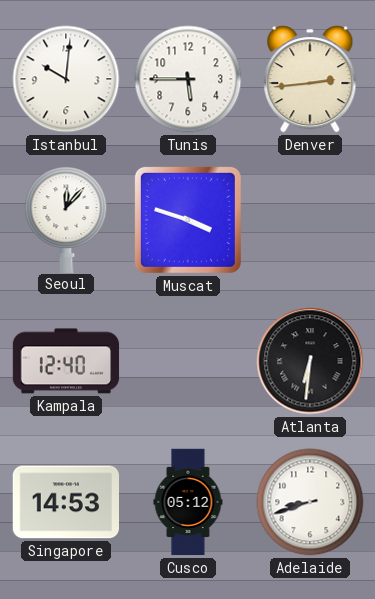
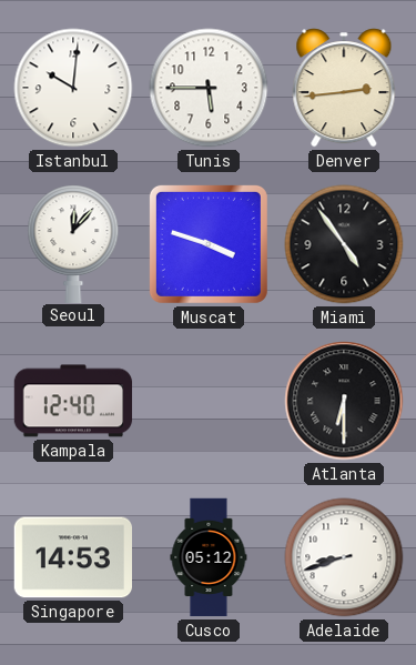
Miami: none -> 4:54 (344, 244)
Atlanta: 6:31 -> 6:30 (344, 401)
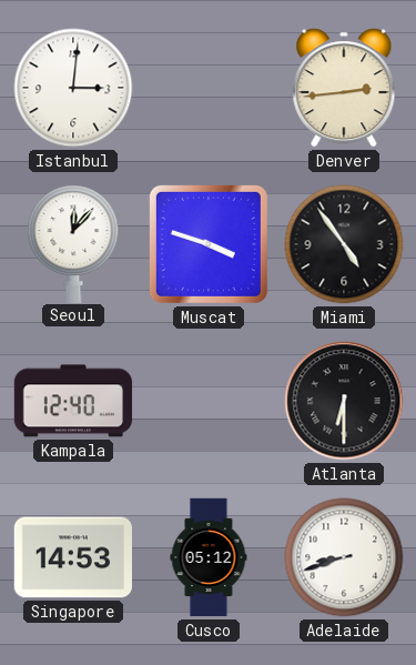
Istanbul: 10:01 -> 3:01 (73, 88)
Tunis: 5:45 -> none (209, 88)
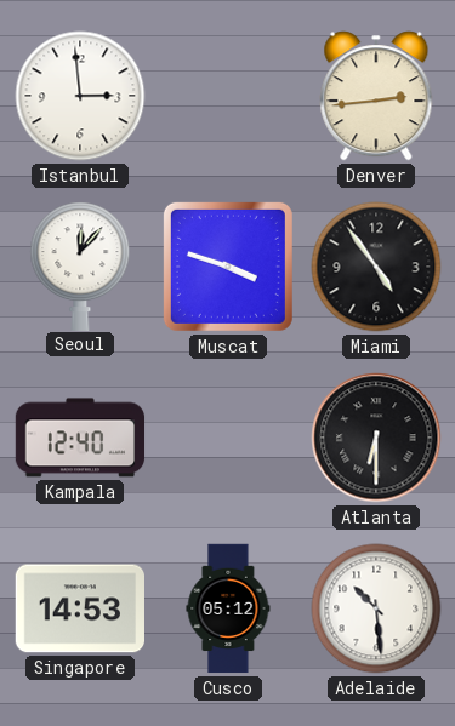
Istanbul: 3:01 -> 2:59 (80, 96)
Adelaide: 8:42 -> 10:29 (376, 608)
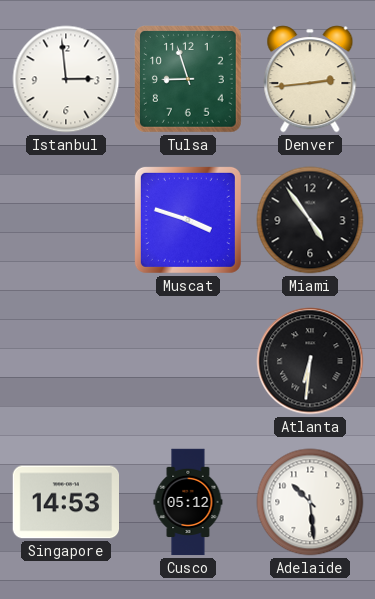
Tulsa: none -> 8:57 (189, 80)
Seoul: 12:07 -> none (80, 265)
Kampala: 12:40 -> none (80, 438)
Atlanta: 6:30 -> 6:31 (310, 361)
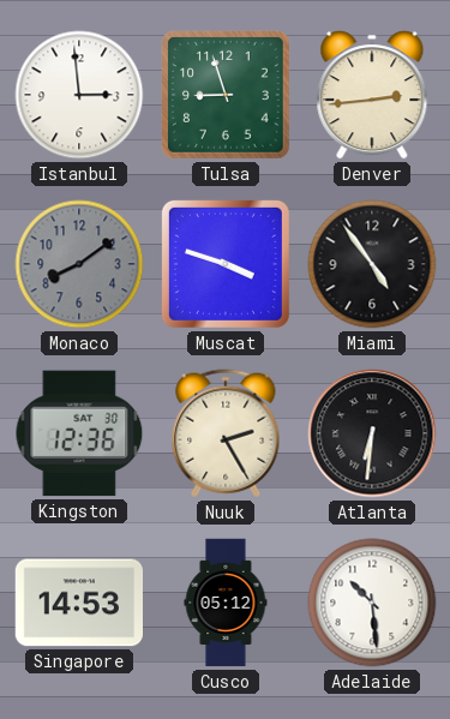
Monaco: none -> 8:09 (79, 264)
Kingston: none -> 12:36 (79, 433)
Nuuk: none -> 2:25 (226, 433)
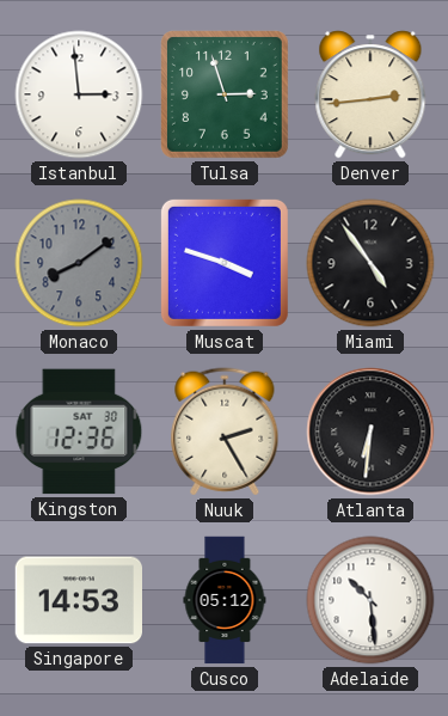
Tulsa: 8:57 -> 2:57 (226, 96)
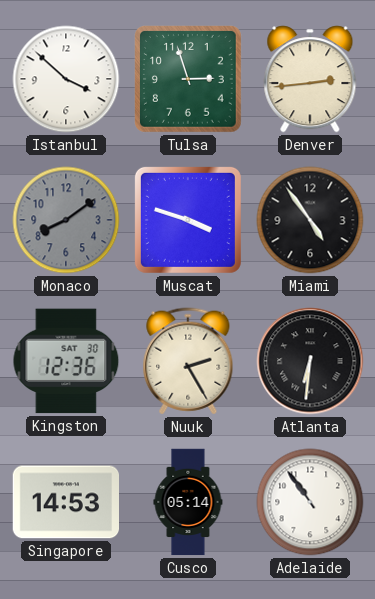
Istanbul: 2:59 -> 3:52 (66, 79)
Cusco: 05:12 -> 05:14 (188, 502)
Adelaide: 10:29 -> 10:54 (310, 502)
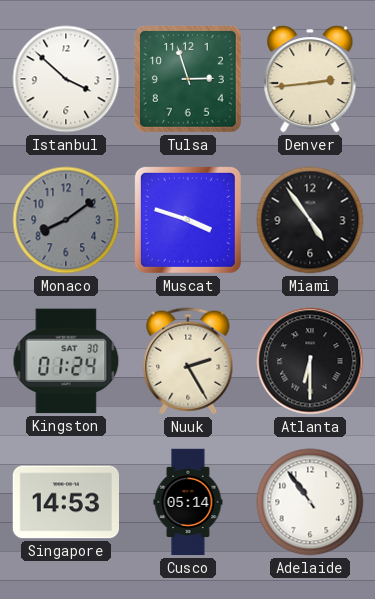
Kingston: 12:36 -> 01:24 (66, 361)
Atlanta: 6:31 -> 6:30 (310, 361)
